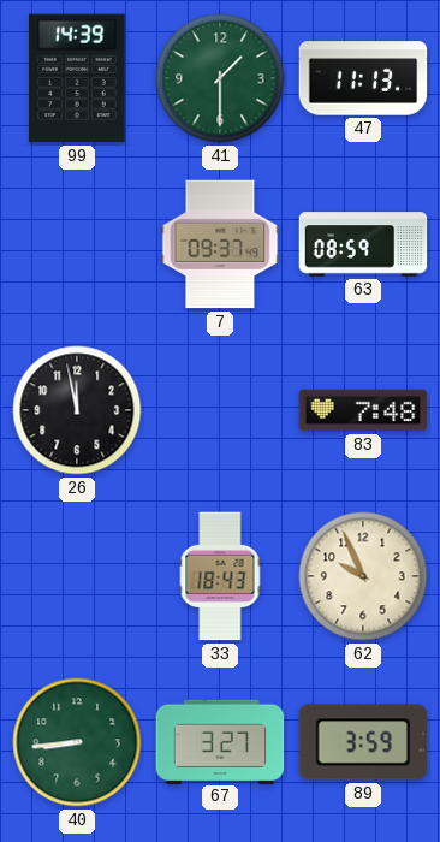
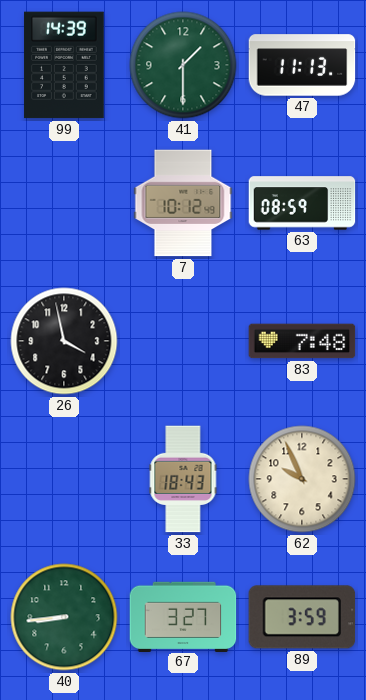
7: 09:37 -> 10:12 (183, 203)
26: 11:58 -> 3:58 (64, 341)
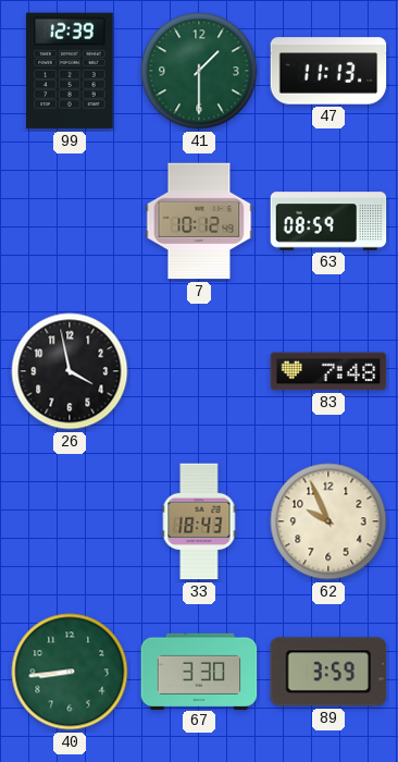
99: 14:39 -> 12:39 (70, 71)
67: 3:27 -> 3:30 (199, 671)
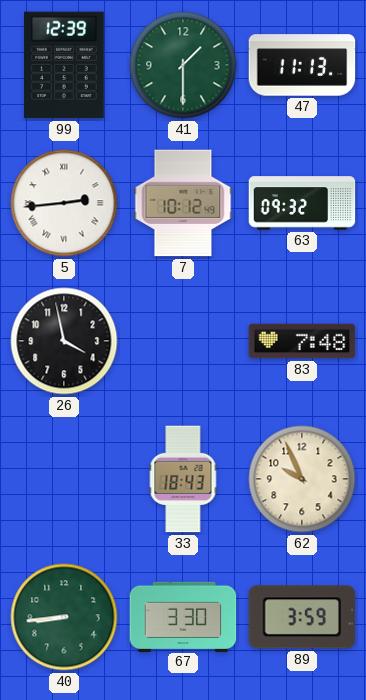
5: none -> 2:44 (64, 203)
63: 08:59 -> 09:32 (302, 203)
